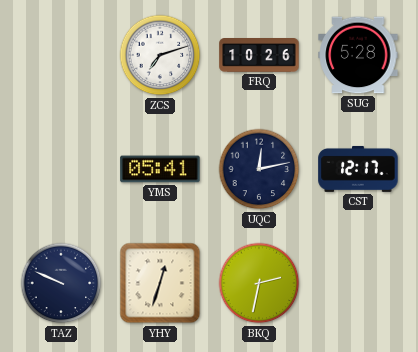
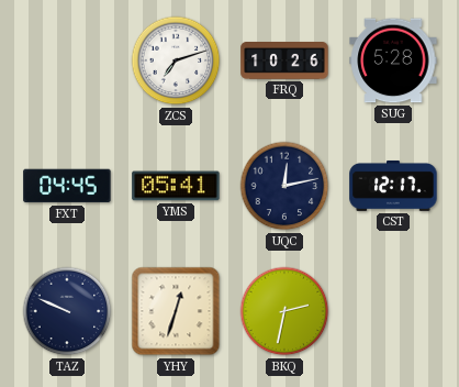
FXT: none -> 04:45 (67, 186)
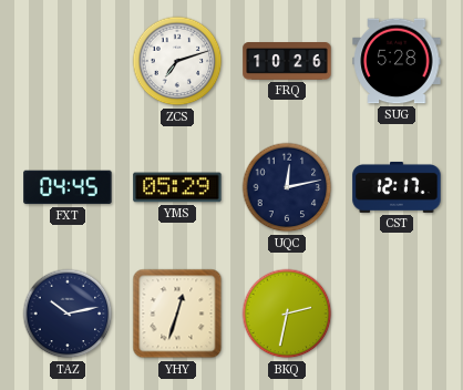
YMS: 05:41 -> 05:29 (177, 187)
TAZ: 9:49 -> 10:13 (68, 314)
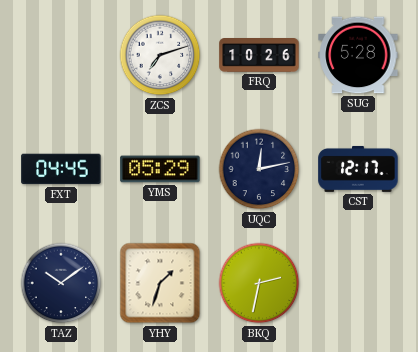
TAZ: 10:13 -> 10:09 (61, 283)
YHY: 12:33 -> 1:33 (160, 283)
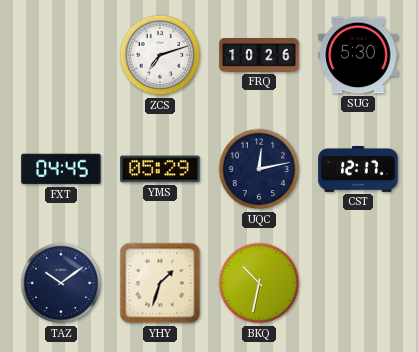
SUG: 5:28 -> 5:30 (358, 55)
BKQ: 2:32 -> 10:32 (259, 283)
